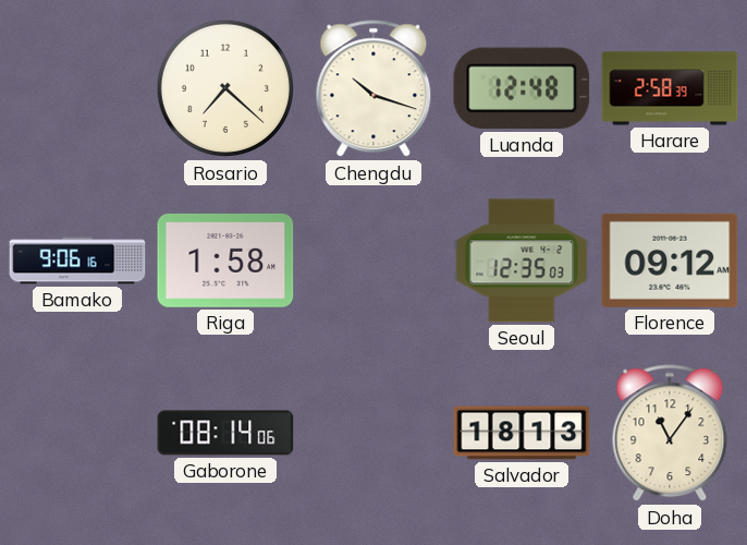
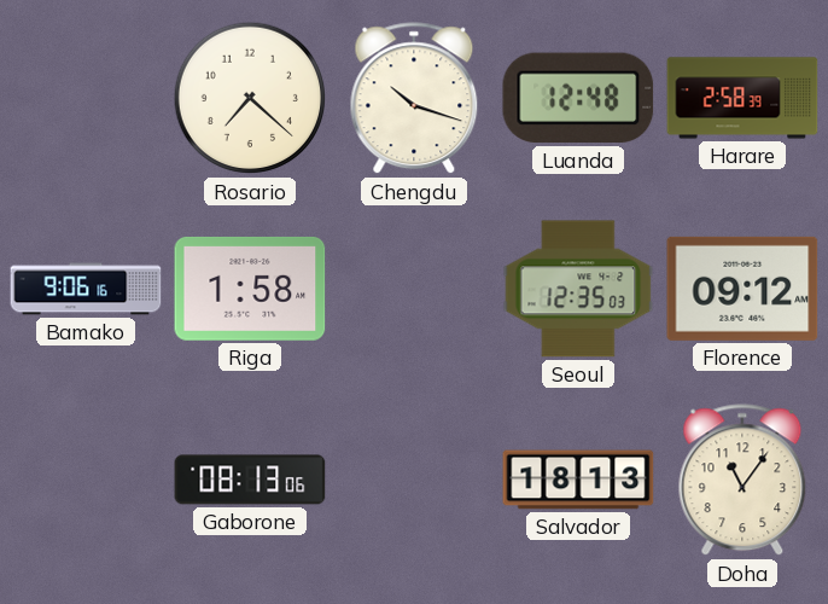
Gaborone: 08:14 -> 08:13 (250, 480)
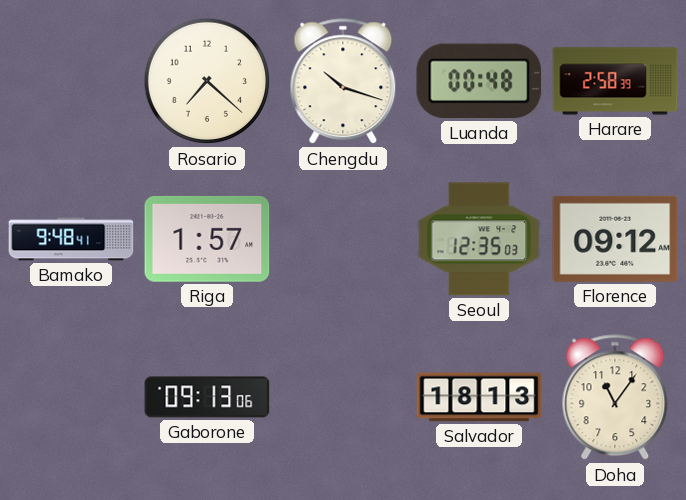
Luanda: 12:48 -> 00:48 (479, 81)
Bamako: 9:06 -> 9:48 (71, 239)
Riga: 1:58 -> 1:57 (207, 239)
Gaborone: 08:13 -> 09:13 (207, 397)
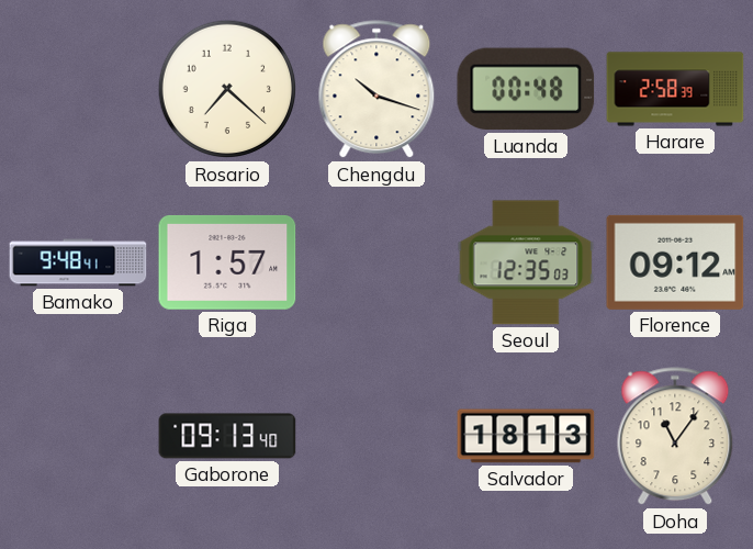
Gaborone: 09:13:06 -> 09:13:40 (227, 436)
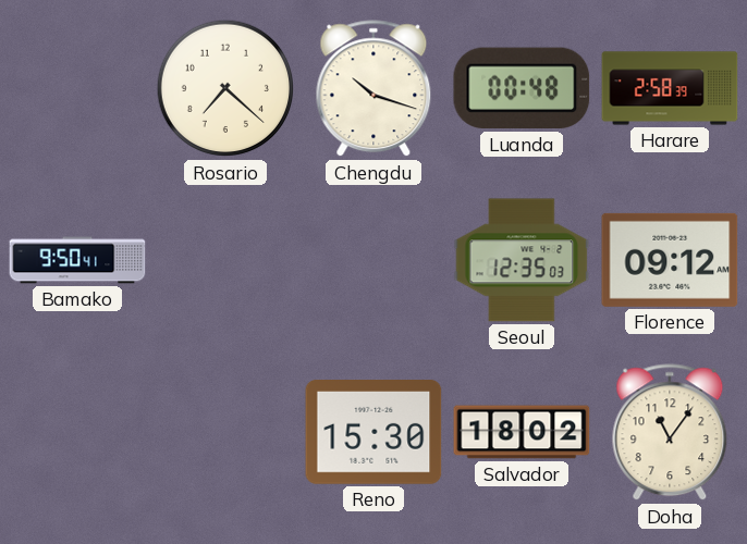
Bamako: 9:48 -> 9:50 (77, 260)
Riga: 1:57 -> none (227, 262)
Gaborone: 09:13 -> none (227, 436)
Reno: none -> 15:30 (373, 433)
Salvador: 18:13 -> 18:02 (522, 432)
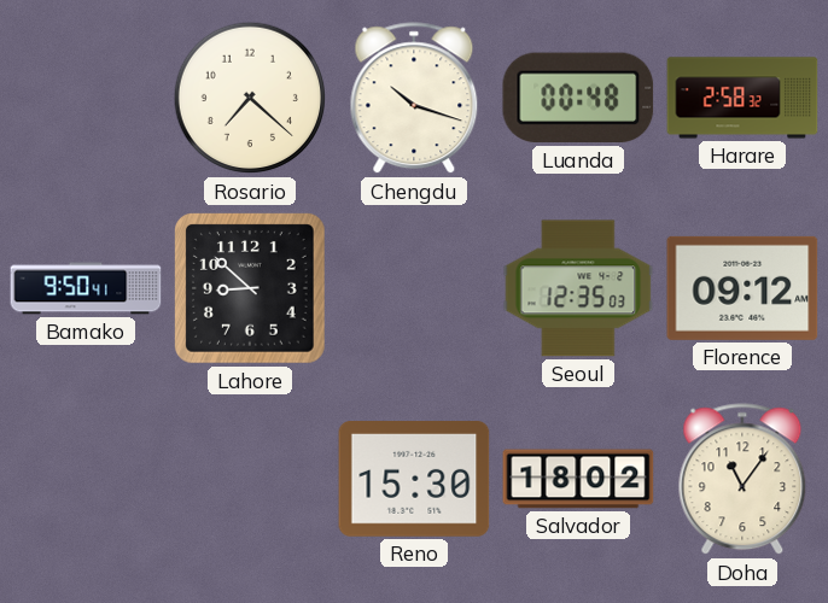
Harare: 2:58:39 -> 2:58:32 (742, 98)
Lahore: none -> 8:52 (251, 289)
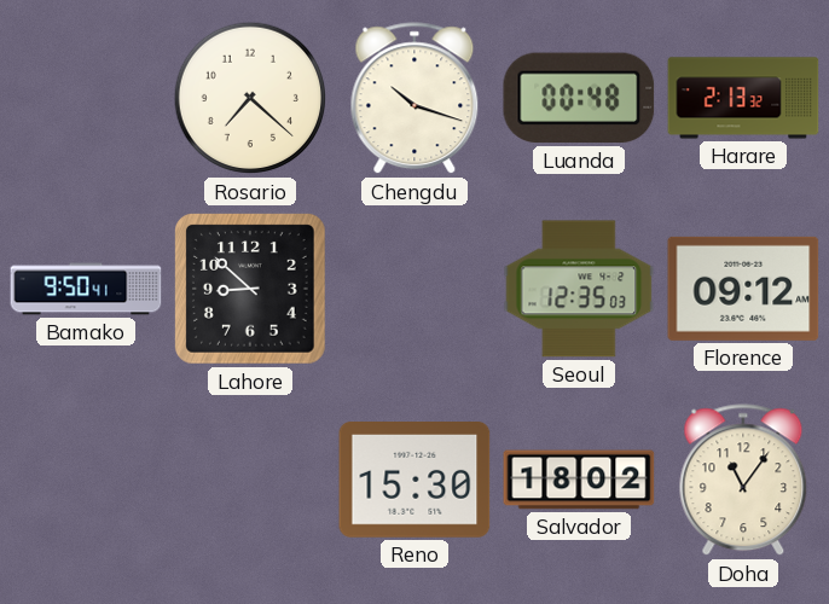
Harare: 2:58 -> 2:13 (743, 98)
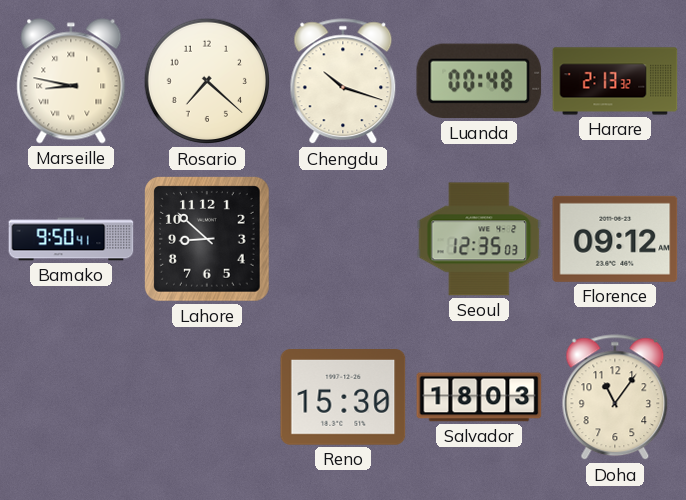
Marseille: none -> 8:47 (71, 81)
Salvador: 18:02 -> 18:03 (479, 397)
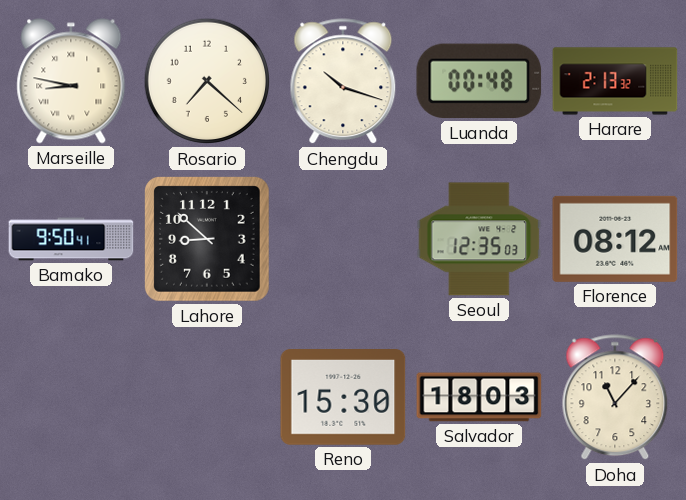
Florence: 09:12 -> 08:12 (615, 239)
Doha: 11:06 -> 11:07 (615, 398)
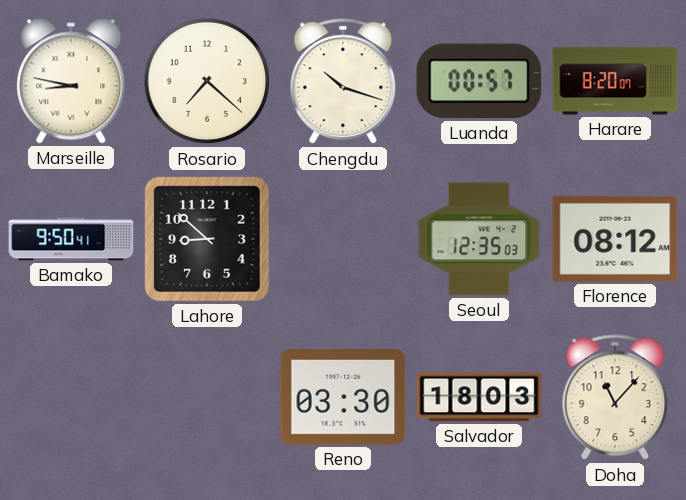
Luanda: 00:48 -> 00:57 (479, 81)
Harare: 2:13 -> 8:20 (615, 81)
Reno: 15:30 -> 03:30 (343, 398)
